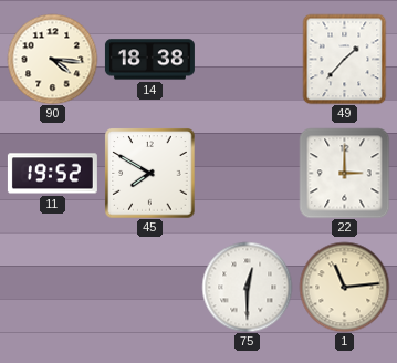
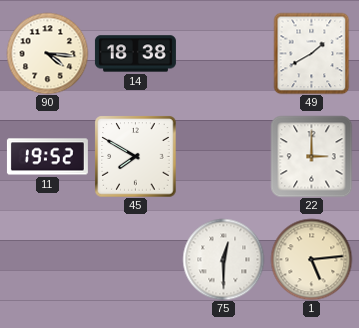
49: 1:37 -> 1:40 (312, 53)
1: 11:14 -> 5:14 (311, 259)
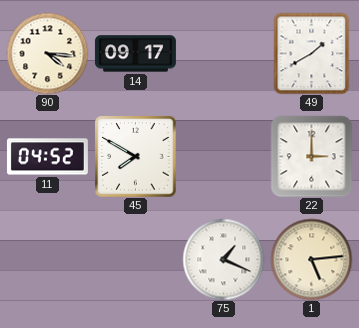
14: 18:38 -> 09:17 (135, 54)
11: 19:52 -> 04:52 (47, 157)
75: 12:30 -> 1:19 (223, 259)
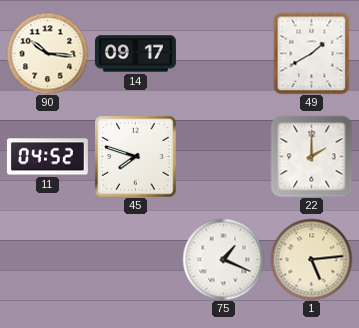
90: 4:16 -> 10:16 (47, 53)
45: 7:50 -> 7:48 (135, 156)
22: 3:00 -> 2:00 (311, 156)
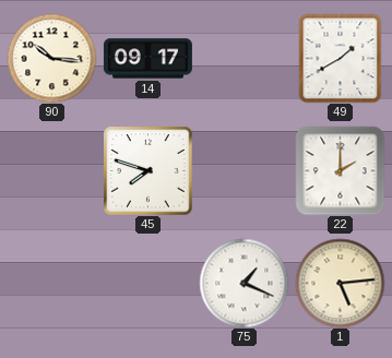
11: 04:52 -> none (47, 157)
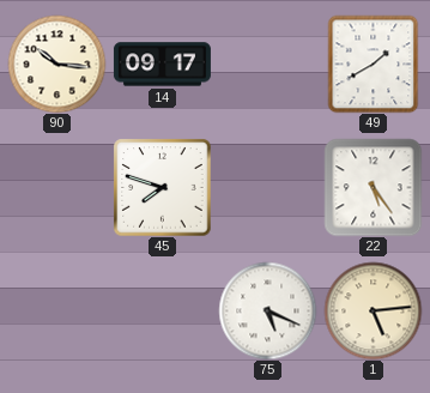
22: 2:00 -> 5:24 (373, 187)
75: 1:19 -> 5:19 (267, 310)
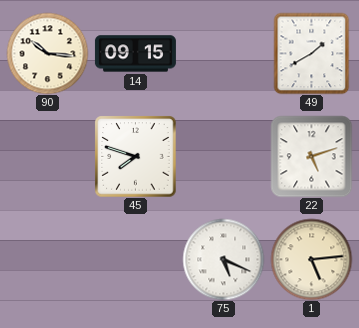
14: 09:17 -> 09:15 (135, 54)
22: 5:24 -> 5:12 (311, 156)
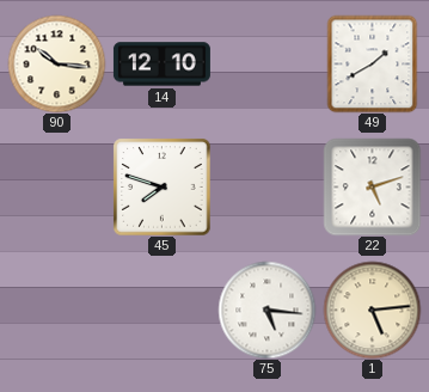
14: 09:15 -> 12:10 (161, 65)
75: 5:19 -> 5:16 (266, 310)
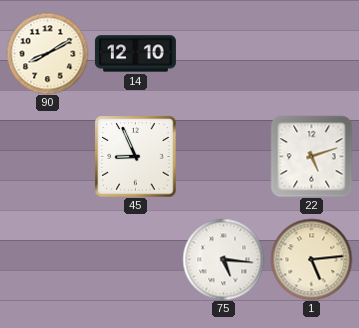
90: 10:16 -> 8:10 (47, 53)
49: 1:40 -> none (373, 63)
45: 7:48 -> 8:56 (135, 156)
